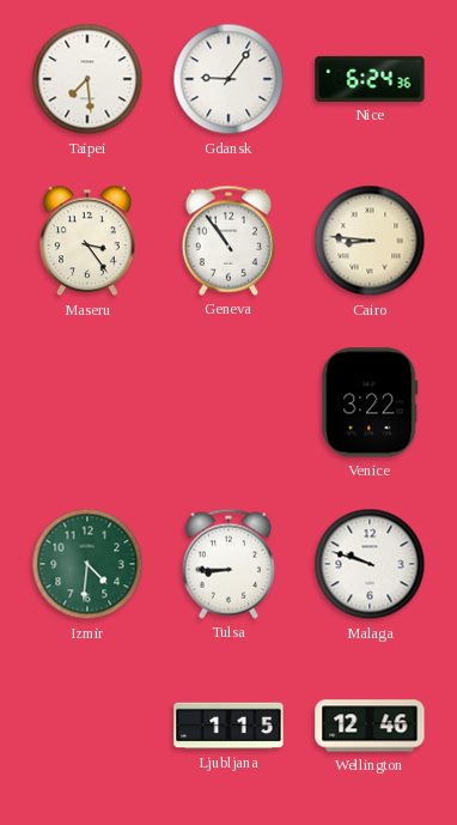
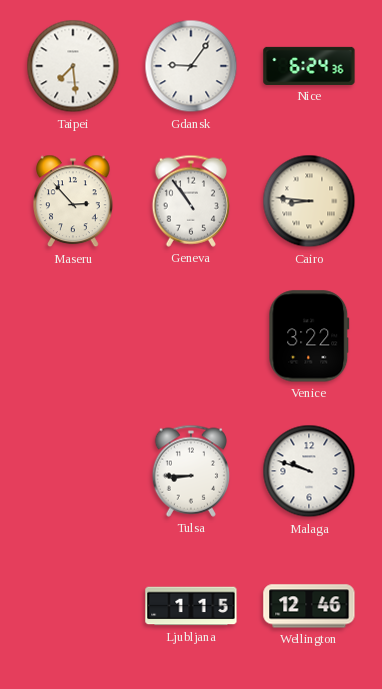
Maseru: 3:24 -> 2:53 (73, 201)
Izmir: 4:31 -> none (87, 564)
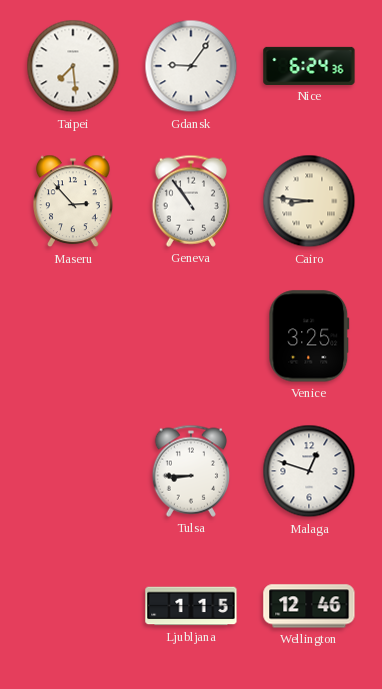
Venice: 3:22 -> 3:25 (309, 336)
Malaga: 9:48 -> 12:48 (309, 471)
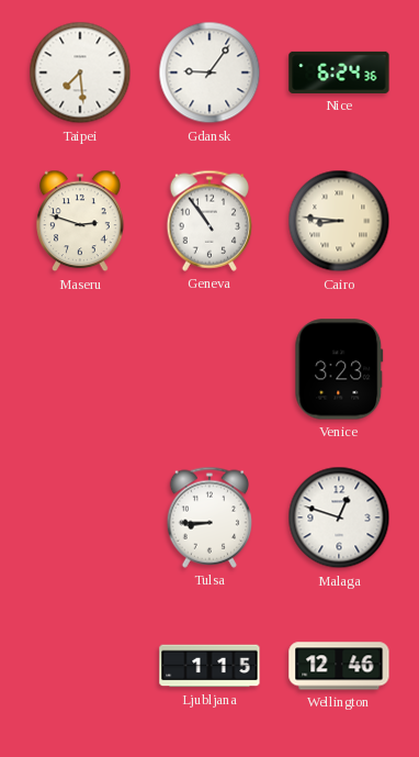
Maseru: 2:53 -> 2:48 (80, 221)
Venice: 3:25 -> 3:23 (339, 369)
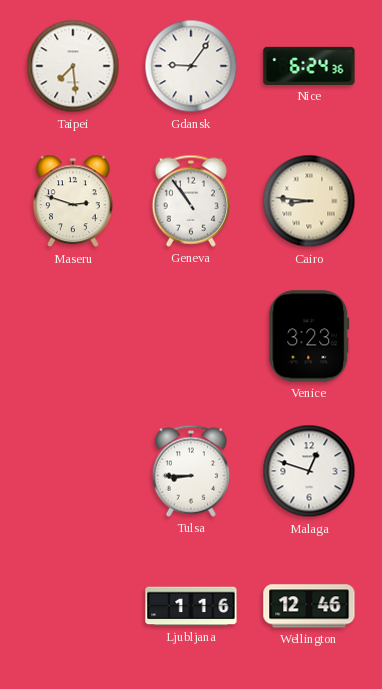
Ljubljana: 1:15 -> 1:16 (191, 606)
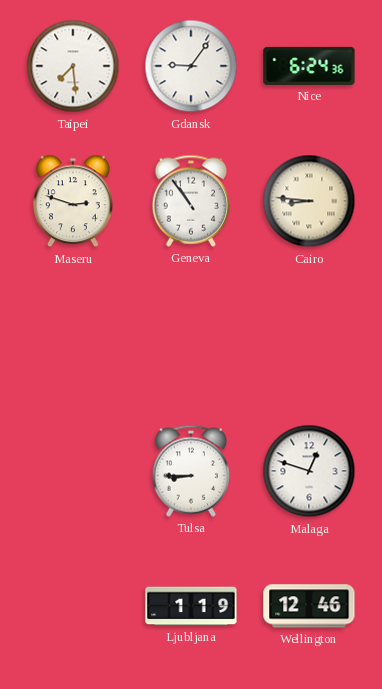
Venice: 3:23 -> none (309, 336)
Ljubljana: 1:16 -> 1:19 (191, 606)
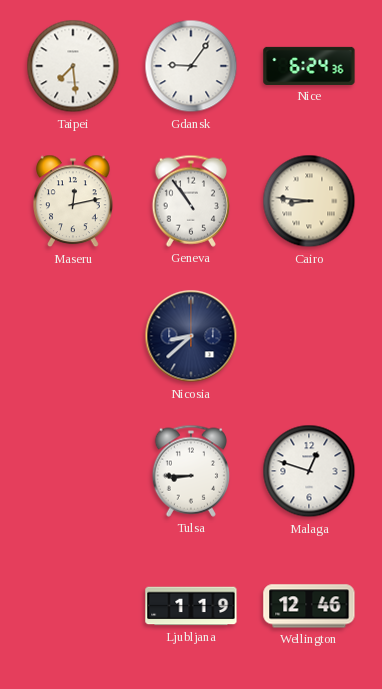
Maseru: 2:48 -> 12:13 (73, 201)
Nicosia: none -> 8:38 (191, 336)
